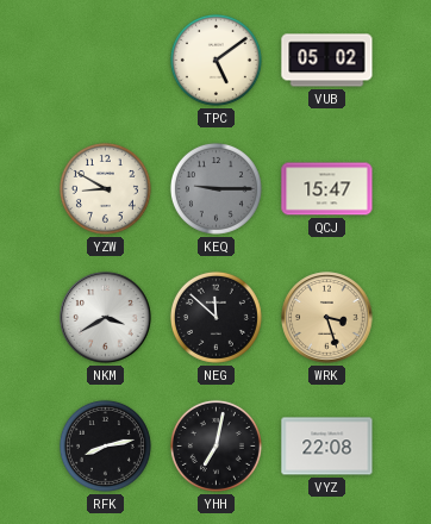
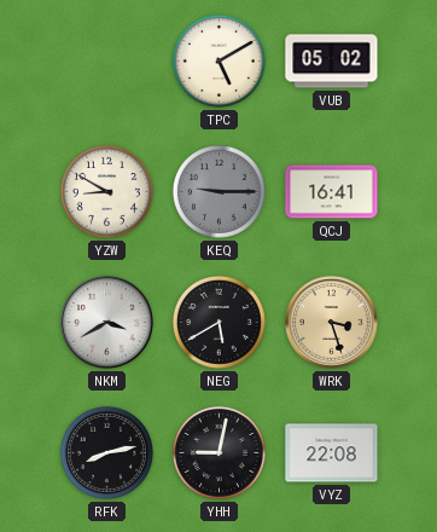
TPC: 5:09 -> 5:10 (218, 60)
QCJ: 15:47 -> 16:41 (332, 192)
NEG: 11:52 -> 5:40 (218, 322)
YHH: 7:02 -> 9:02 (218, 452)
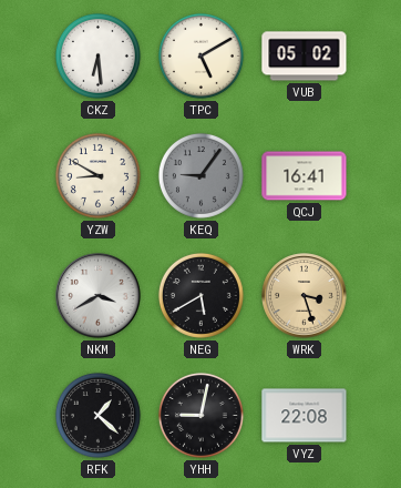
CKZ: none -> 6:29 (97, 55)
KEQ: 9:15 -> 9:06 (200, 175)
RFK: 8:13 -> 1:22 (97, 415)
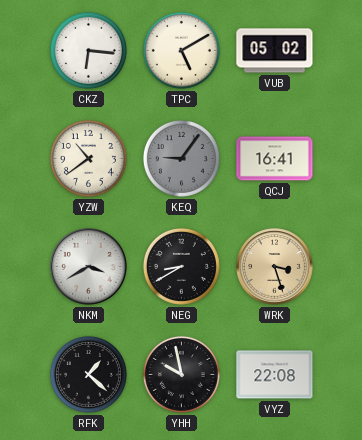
CKZ: 6:29 -> 6:16 (88, 50)
YZW: 8:50 -> 10:39 (88, 158)
NEG: 5:40 -> 8:40 (181, 266)
YHH: 9:02 -> 9:58 (181, 374)
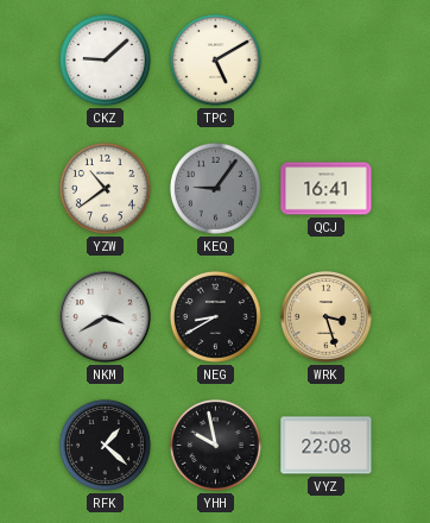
CKZ: 6:16 -> 9:08 (105, 59)
VUB: 05:02 -> none (275, 51)
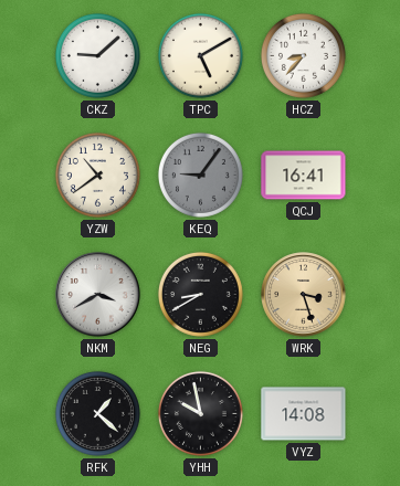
HCZ: none -> 8:37 (303, 55)
VYZ: 22:08 -> 14:08 (304, 414)
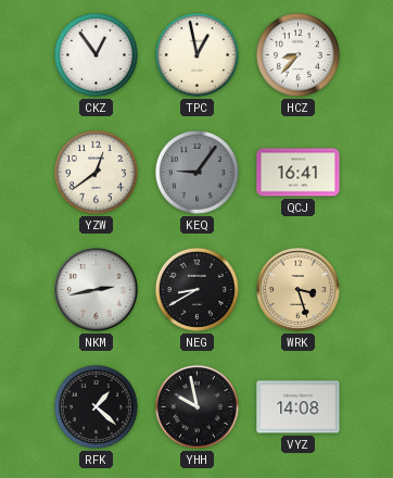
CKZ: 9:08 -> 12:54 (96, 54)
TPC: 5:10 -> 12:58 (196, 54)
YZW: 10:39 -> 12:39 (96, 172)
NKM: 3:40 -> 2:43 (97, 290)
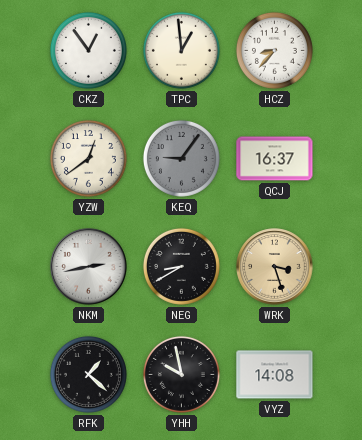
TPC: 12:58 -> 12:59 (181, 50)
QCJ: 16:41 -> 16:37 (275, 159)
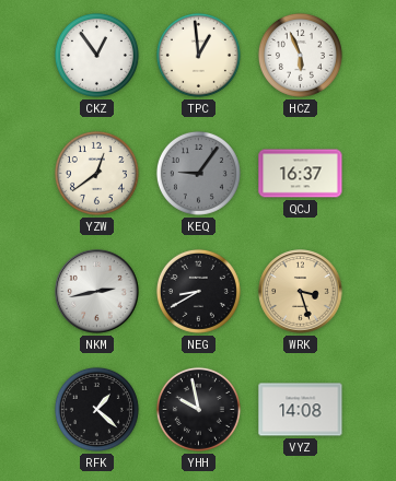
HCZ: 8:37 -> 5:56 (300, 55)
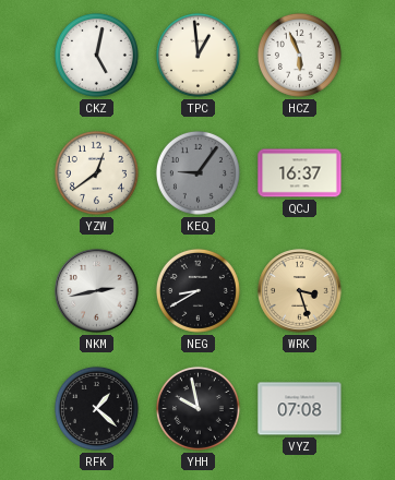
CKZ: 12:54 -> 5:02 (96, 55)
VYZ: 14:08 -> 07:08 (300, 409)
